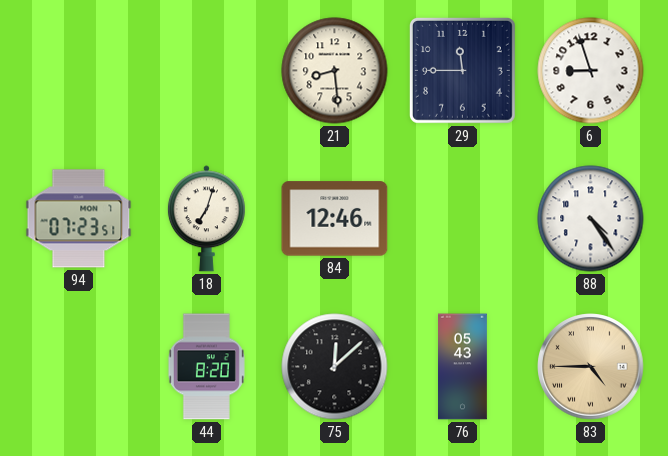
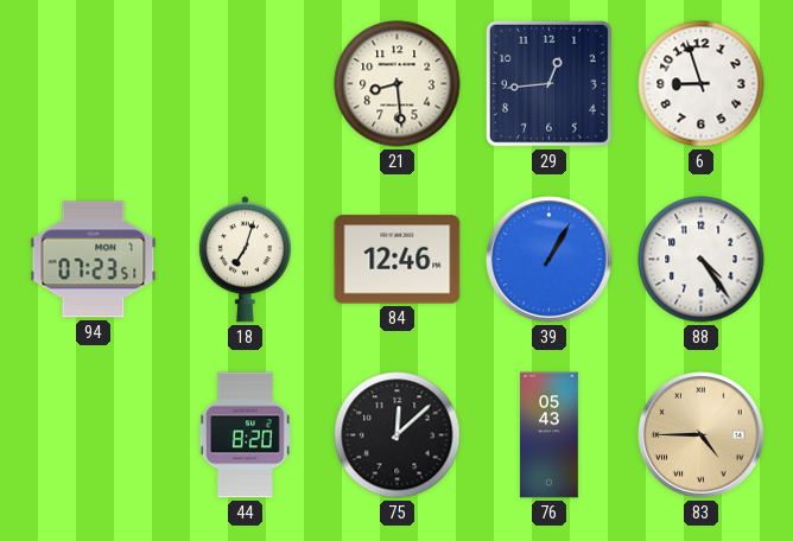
29: 11:45 -> 12:44 (548, 83)
39: none -> 1:05 (550, 260)
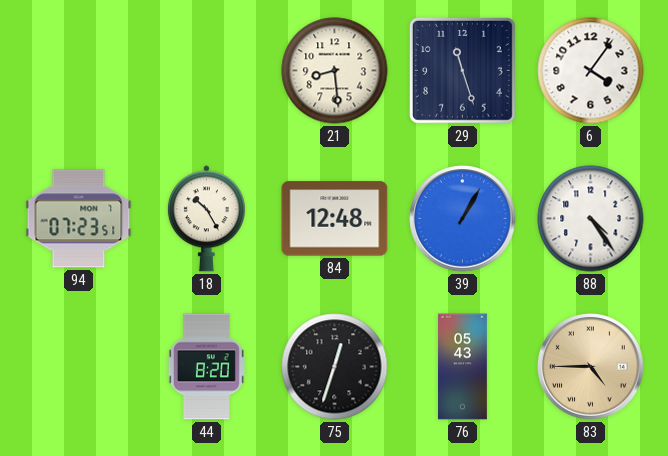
29: 12:44 -> 11:27 (462, 70)
6: 8:57 -> 4:06 (591, 71)
18: 7:03 -> 10:25 (206, 219)
84: 12:46 -> 12:48 (335, 219)
75: 12:08 -> 12:33 (335, 367)
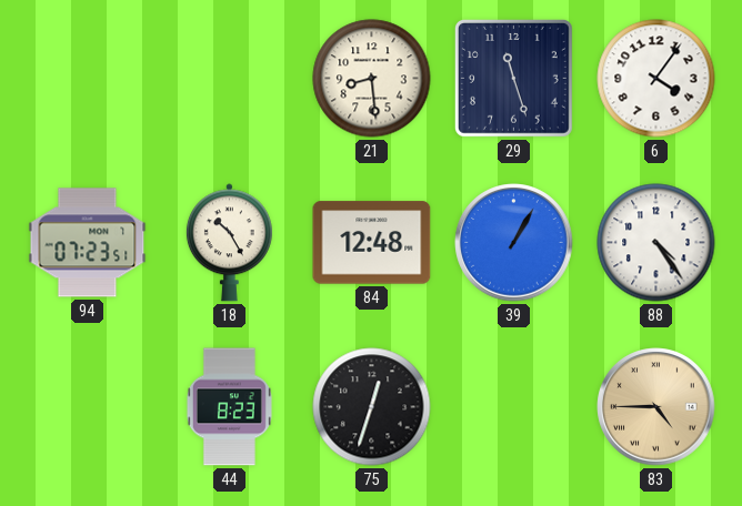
44: 8:20 -> 8:23 (229, 407)
76: 05:43 -> none (463, 367)
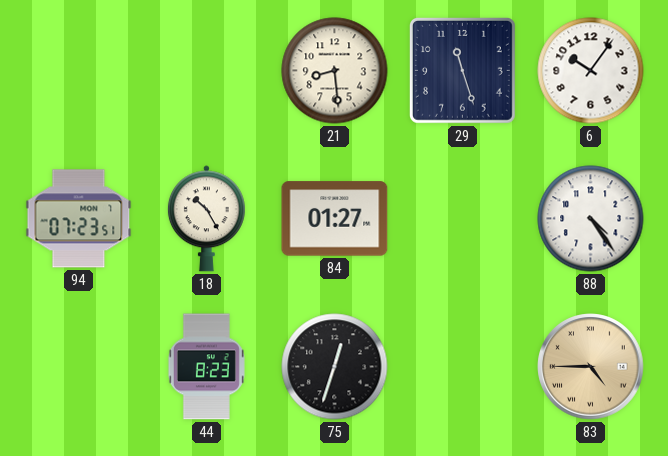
6: 4:06 -> 10:06 (591, 71)
84: 12:48 -> 01:27 (335, 219)
39: 1:05 -> none (514, 243)
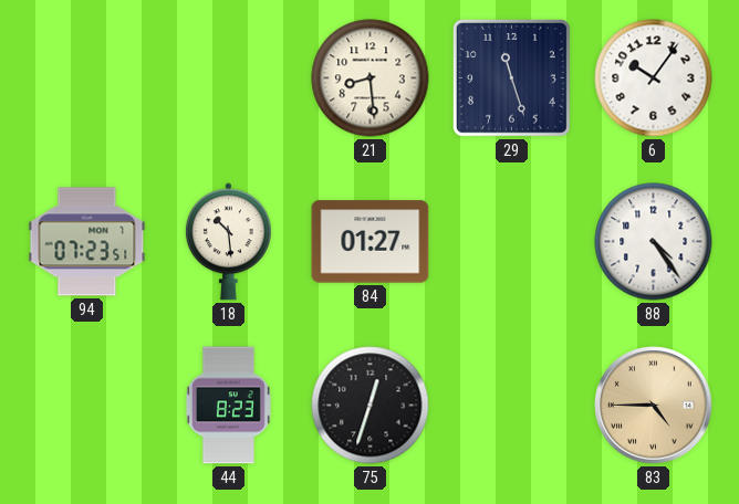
18: 10:25 -> 10:29 (228, 242)
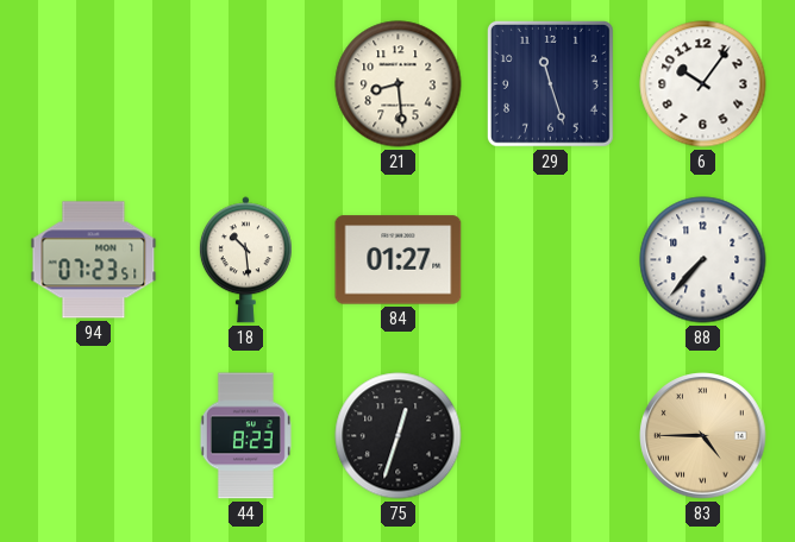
88: 4:24 -> 7:37 (703, 260)
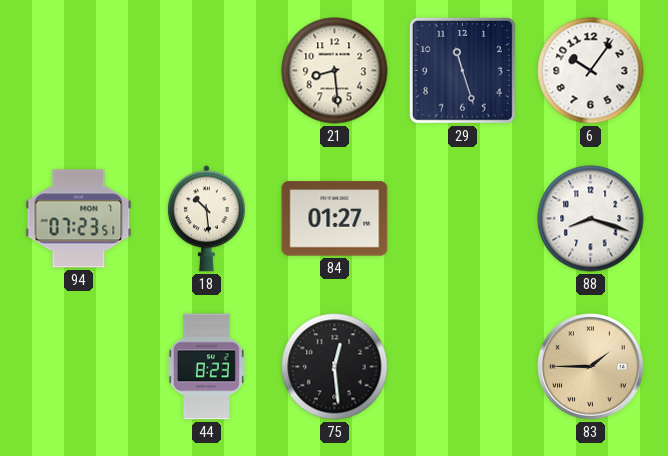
88: 7:37 -> 8:18 (591, 219)
75: 12:33 -> 12:29 (335, 367)
83: 4:45 -> 1:45 (591, 367)
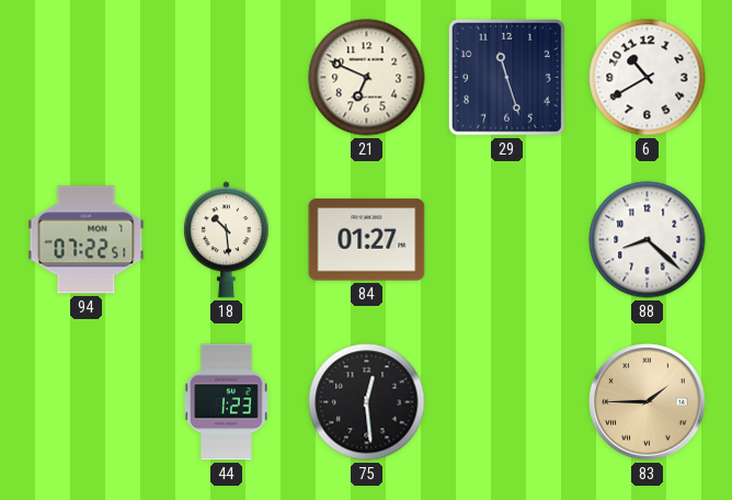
21: 8:29 -> 6:49 (367, 78)
6: 10:06 -> 10:40 (648, 78)
94: 07:23 -> 07:22 (87, 240)
88: 8:18 -> 8:22 (648, 240)
44: 8:23 -> 1:23 (226, 402)
